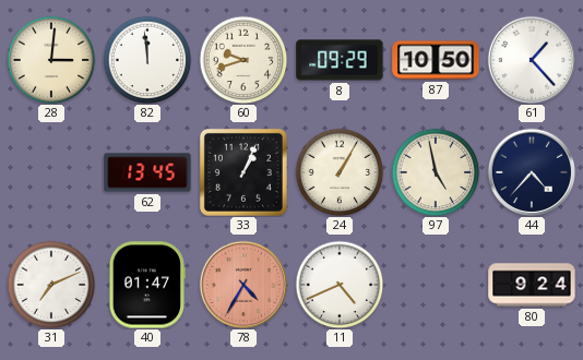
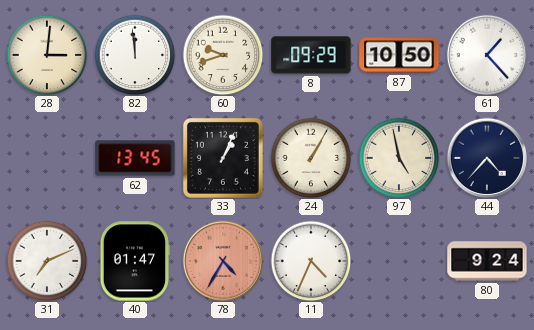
11: 4:41 -> 4:34 (311, 261)
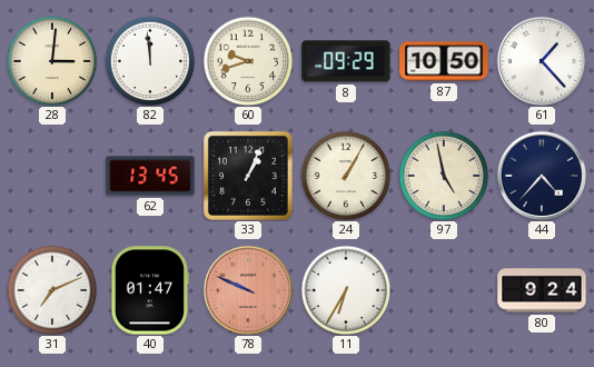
78: 4:35 -> 9:49 (247, 289)
11: 4:34 -> 6:35 (346, 290)
